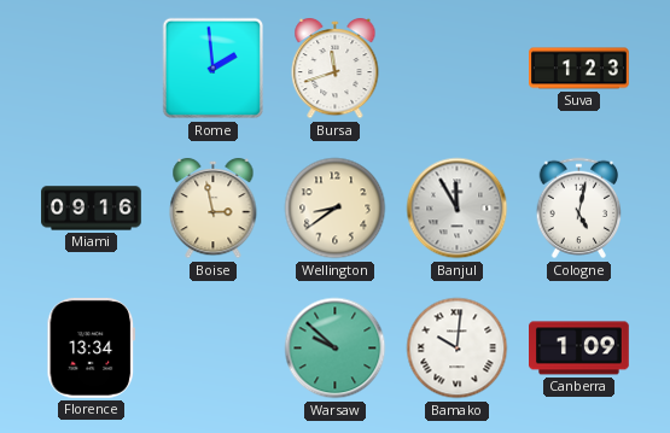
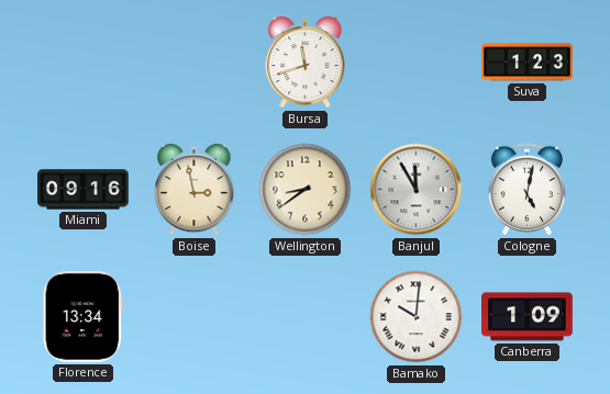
Rome: 1:59 -> none (214, 69)
Warsaw: 9:52 -> none (336, 349)
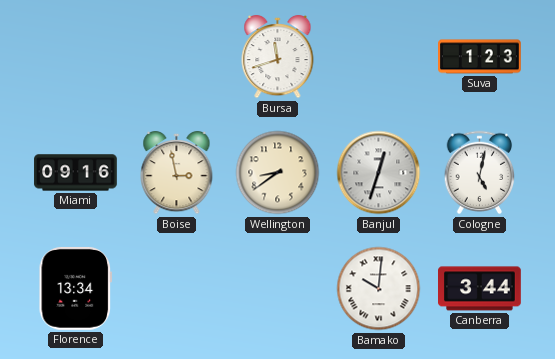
Banjul: 11:55 -> 12:33 (379, 173)
Canberra: 1:09 -> 3:44 (480, 289)
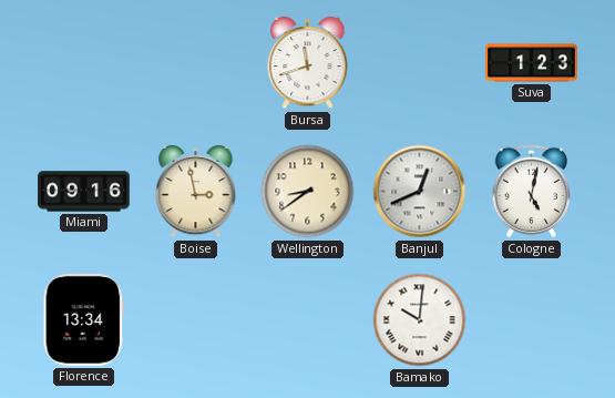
Banjul: 12:33 -> 12:41 (420, 192)
Canberra: 3:44 -> none (480, 289)
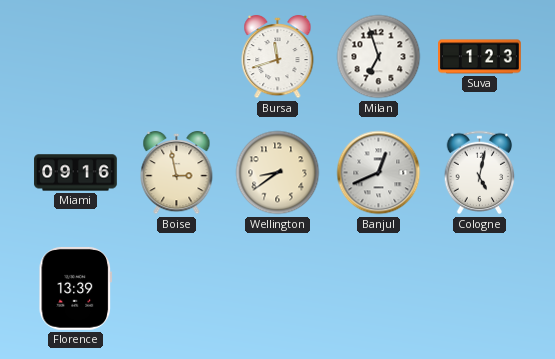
Milan: none -> 6:57 (379, 57)
Florence: 13:34 -> 13:39 (76, 288)
Bamako: 10:01 -> none (420, 320)
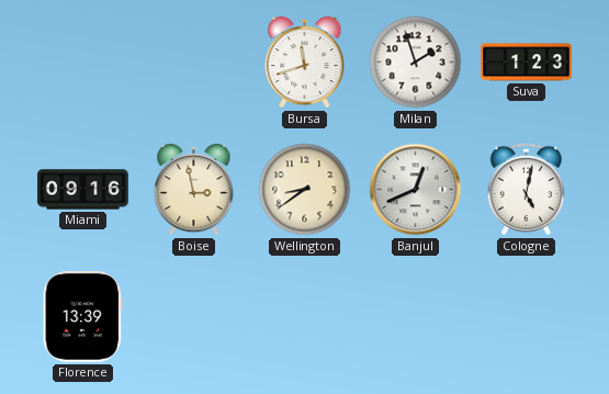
Milan: 6:57 -> 1:57 (416, 63)
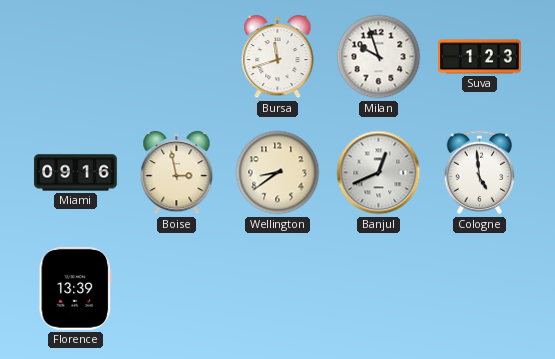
Milan: 1:57 -> 9:57 (379, 57)
Cologne: 5:02 -> 4:59 (480, 173)
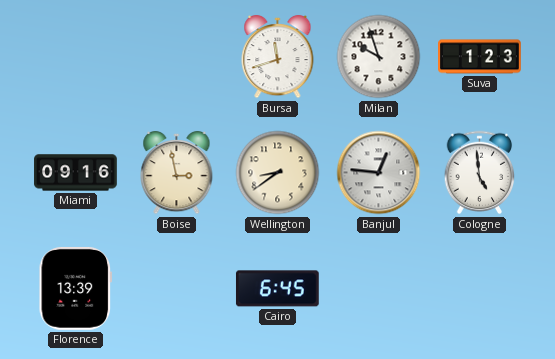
Banjul: 12:41 -> 12:46 (379, 173)
Cairo: none -> 6:45 (277, 289)
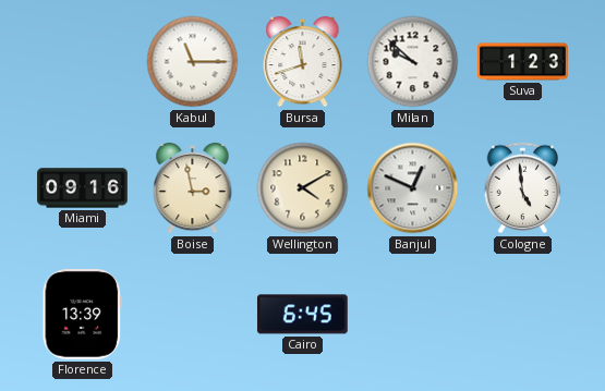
Kabul: none -> 11:15 (193, 62)
Milan: 9:57 -> 9:52 (413, 62)
Wellington: 8:39 -> 4:10 (303, 188)
Banjul: 12:46 -> 12:49 (413, 188)
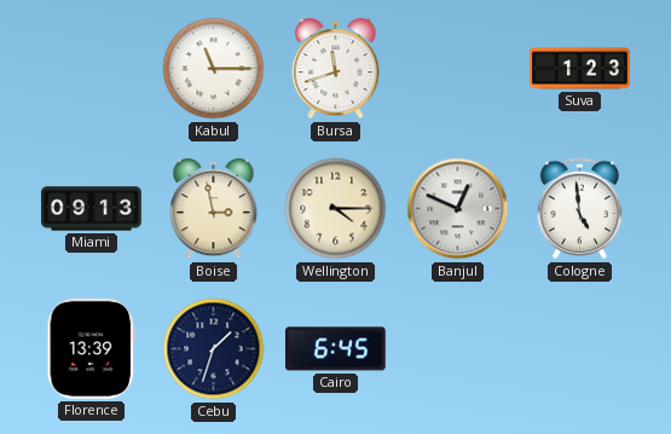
Milan: 9:52 -> none (413, 62)
Miami: 09:16 -> 09:13 (92, 209)
Wellington: 4:10 -> 4:15 (336, 209)
Cebu: none -> 1:33 (214, 349)
